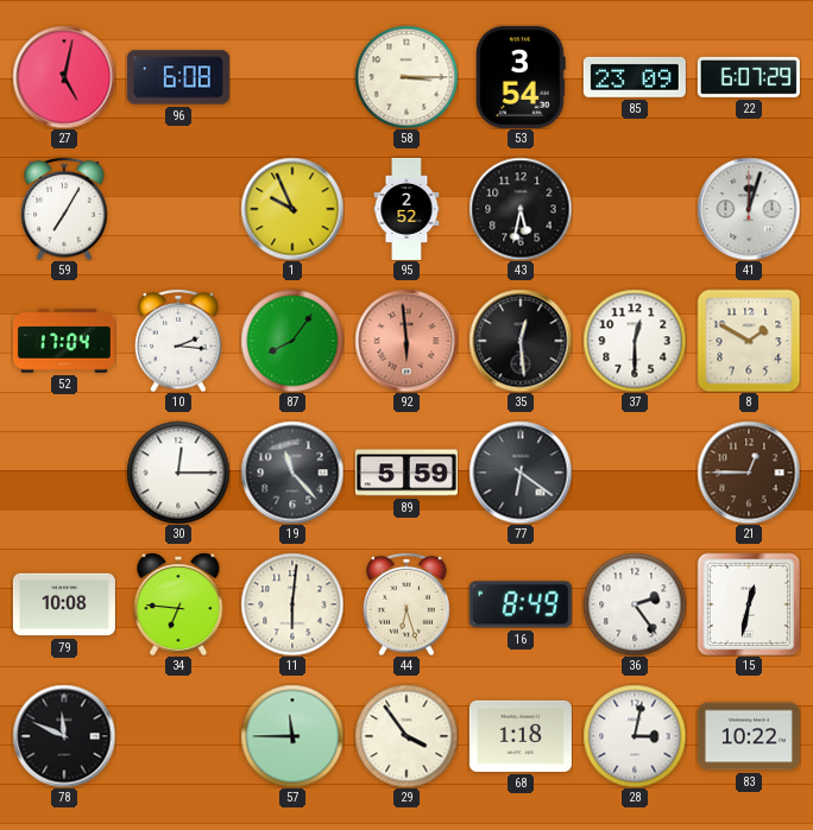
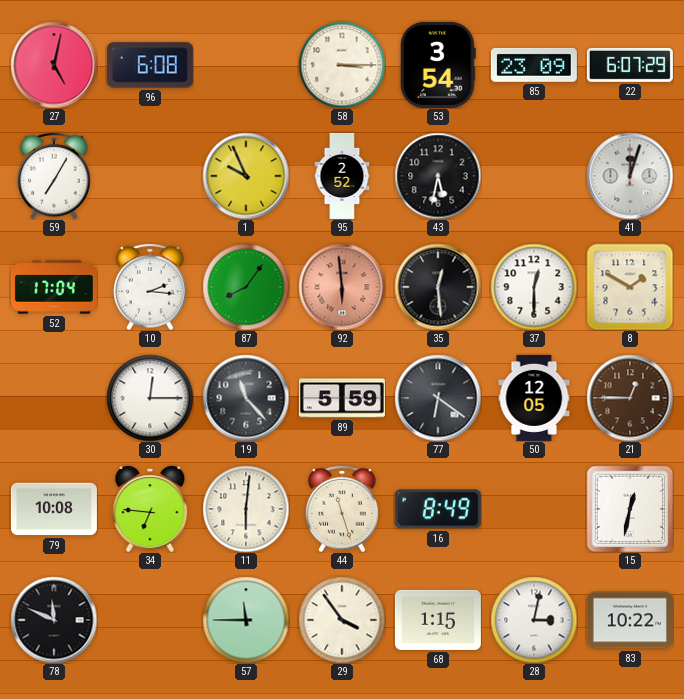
50: none -> 12:05 (534, 398)
44: 6:27 -> 11:27 (342, 509)
36: 2:24 -> none (635, 604)
68: 1:18 -> 1:15 (438, 620)
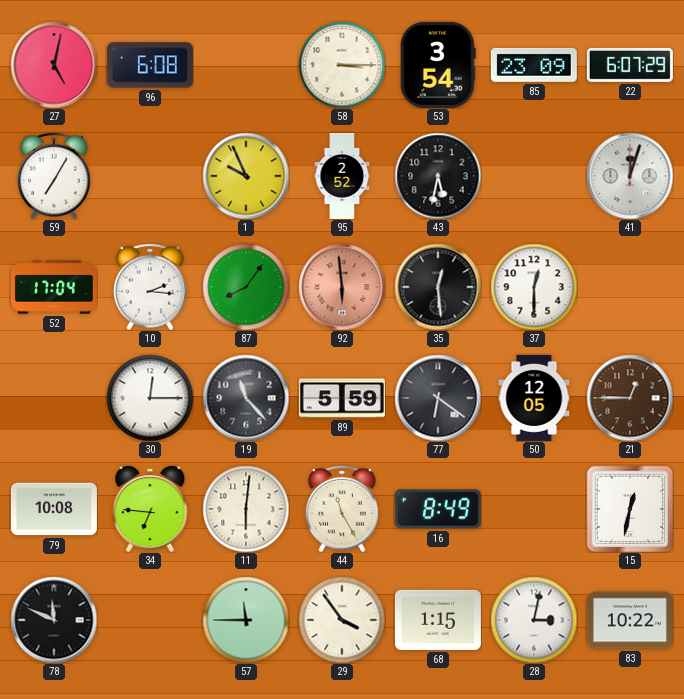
8: 1:50 -> none (630, 287)
44: 11:27 -> 11:25 (342, 509)
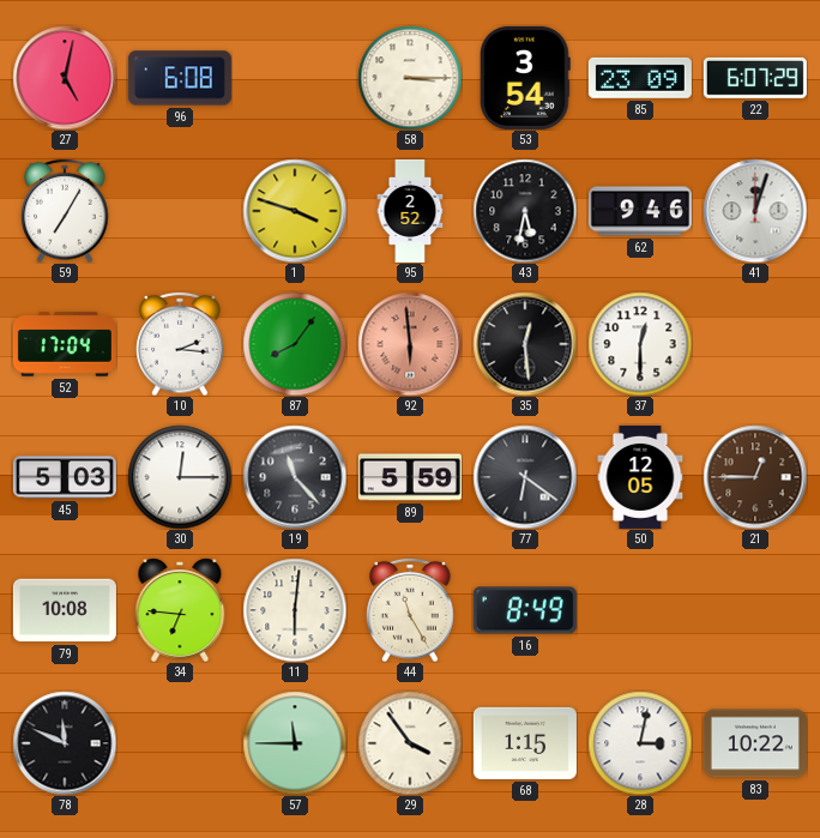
1: 9:56 -> 3:48 (295, 211)
62: none -> 9:46 (640, 211)
45: none -> 5:03 (65, 477)
15: 12:32 -> none (630, 509)
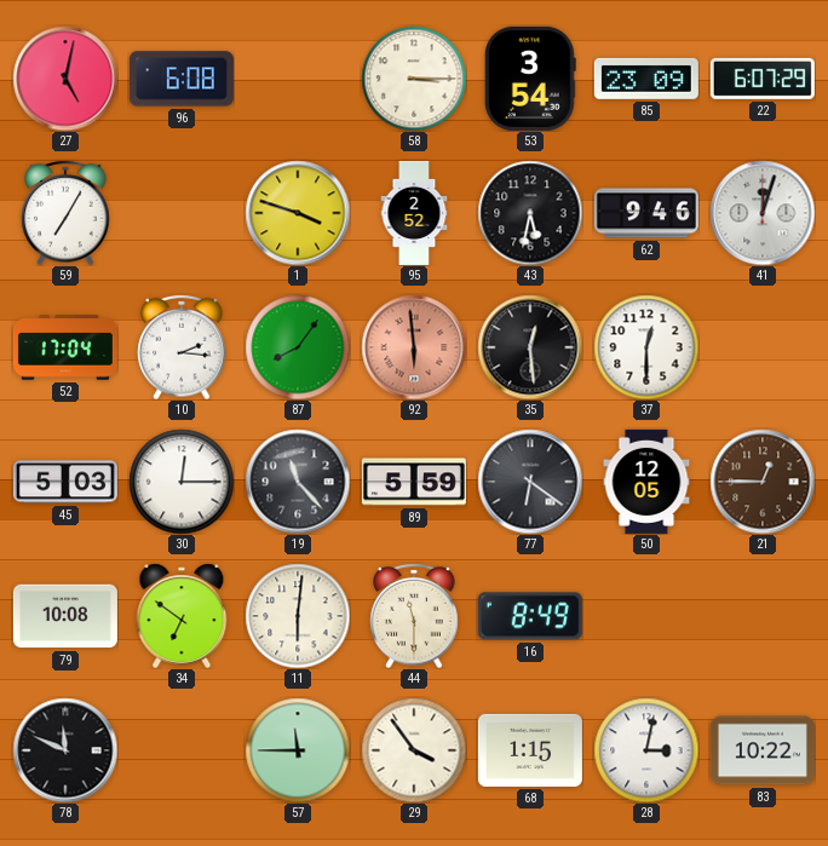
34: 6:46 -> 6:51 (182, 616)
44: 11:25 -> 11:30 (414, 616)
